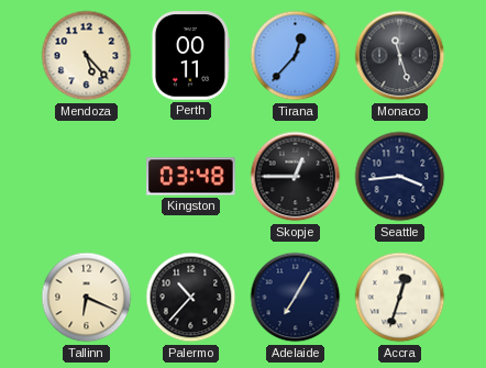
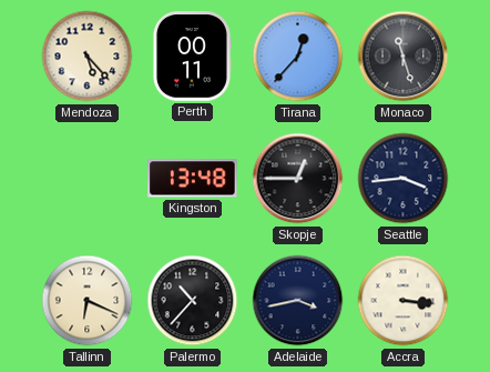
Kingston: 03:48 -> 13:48 (193, 179)
Adelaide: 7:05 -> 3:43 (298, 301)
Accra: 12:33 -> 3:16 (404, 301)
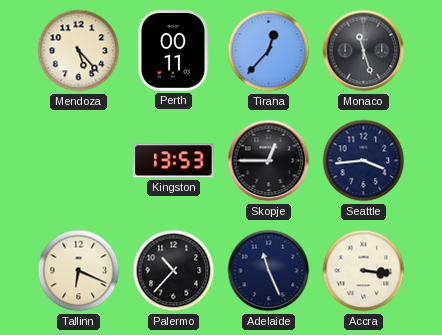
Kingston: 13:48 -> 13:53 (174, 161)
Adelaide: 3:43 -> 11:26 (269, 271)
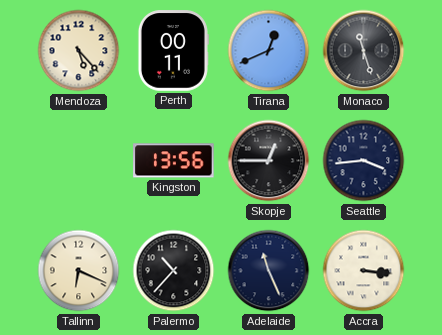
Tirana: 12:37 -> 12:41 (269, 51)
Kingston: 13:53 -> 13:56 (174, 161)
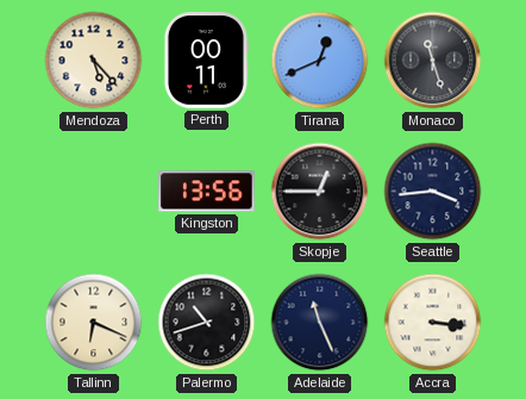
Palermo: 10:37 -> 10:42 (207, 323)
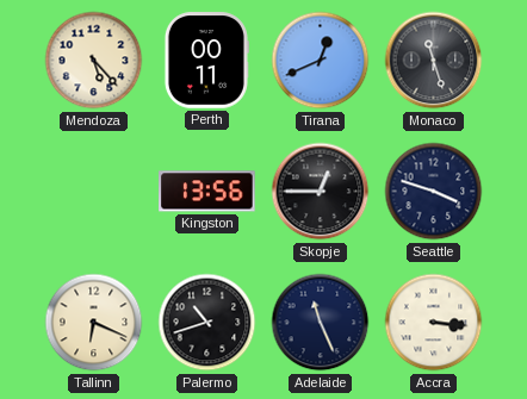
Seattle: 3:44 -> 3:48 (434, 192)
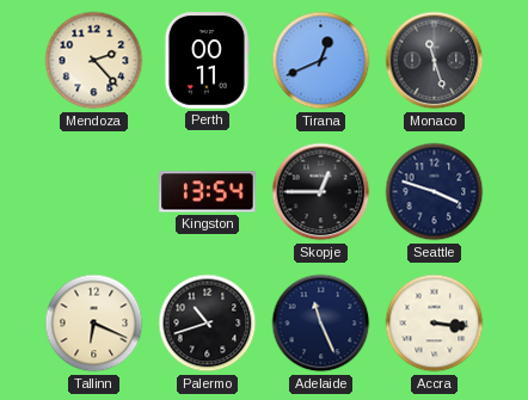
Mendoza: 5:23 -> 2:23 (94, 61)
Kingston: 13:56 -> 13:54 (208, 192)
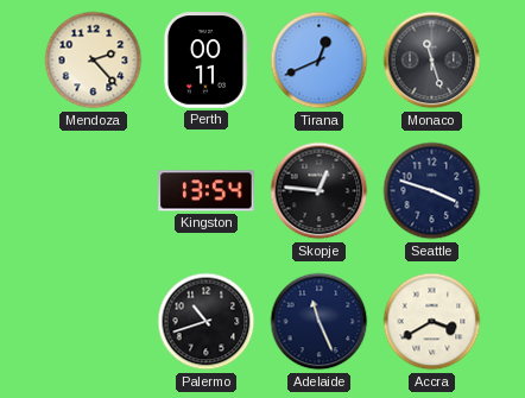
Skopje: 12:45 -> 12:46 (320, 191)
Tallinn: 6:19 -> none (94, 324)
Accra: 3:16 -> 3:40 (432, 322)
